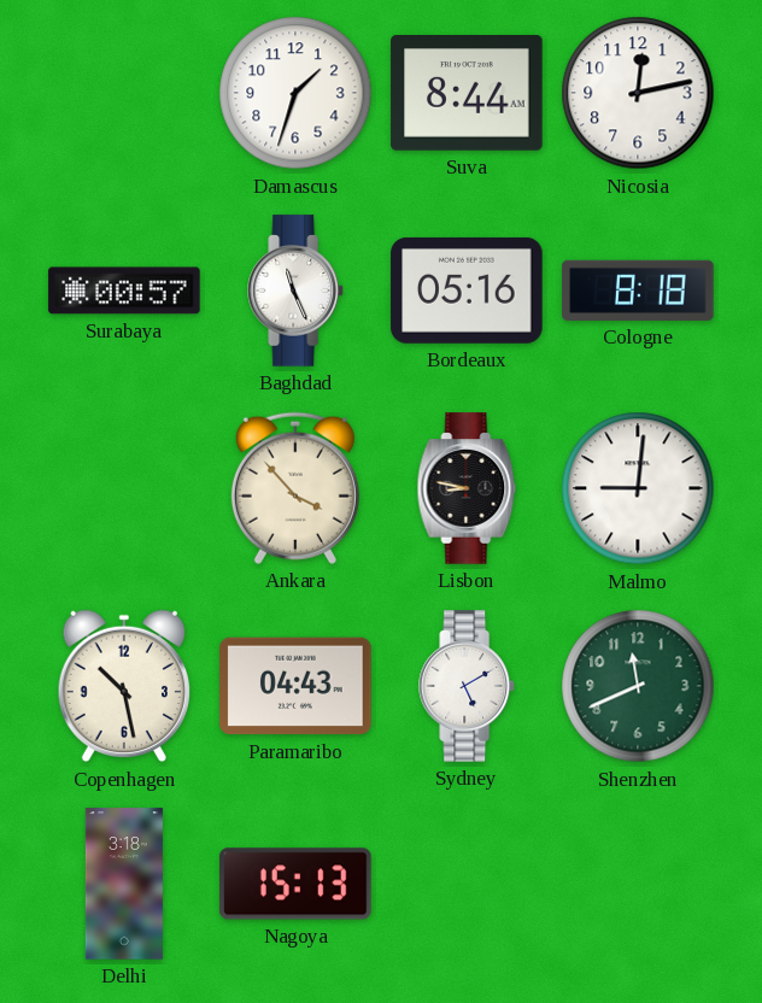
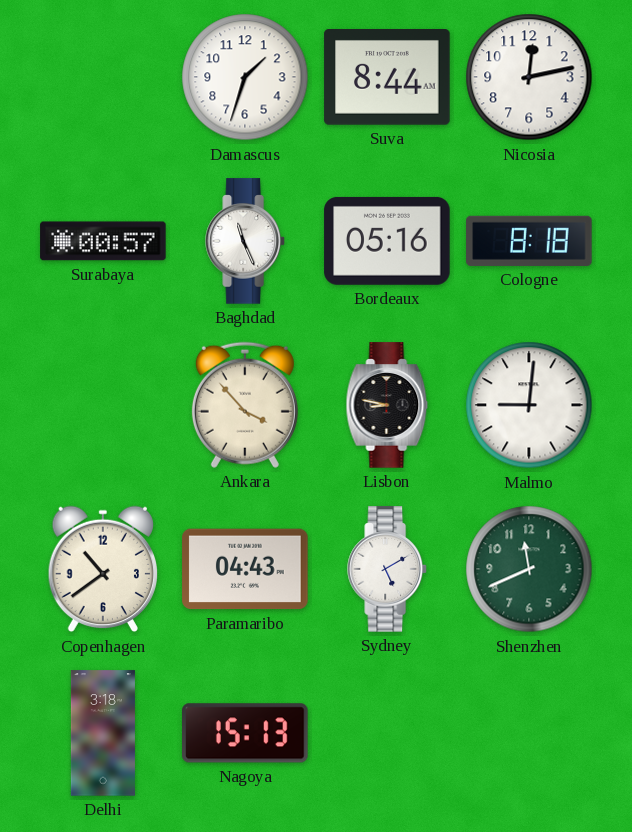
Copenhagen: 10:28 -> 10:39 (102, 569)
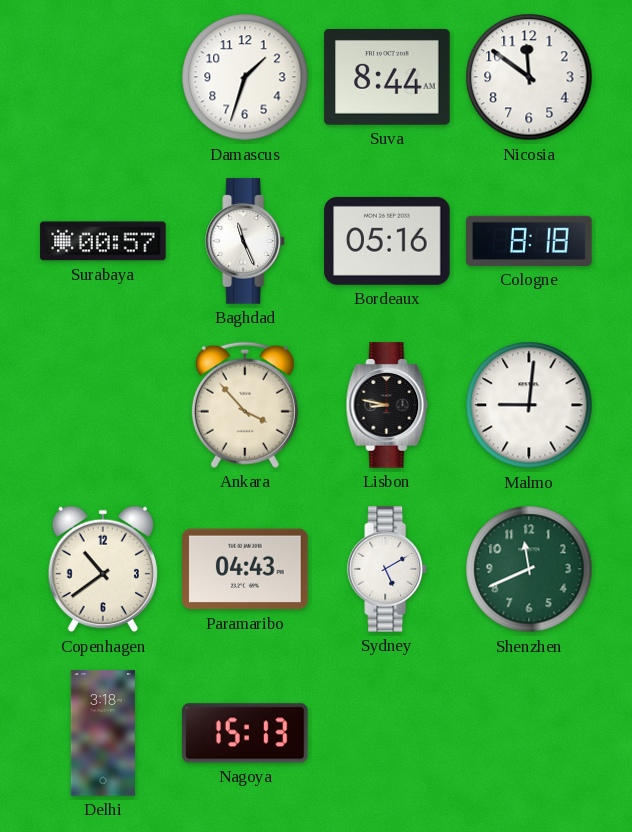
Nicosia: 12:13 -> 11:51 (529, 77)
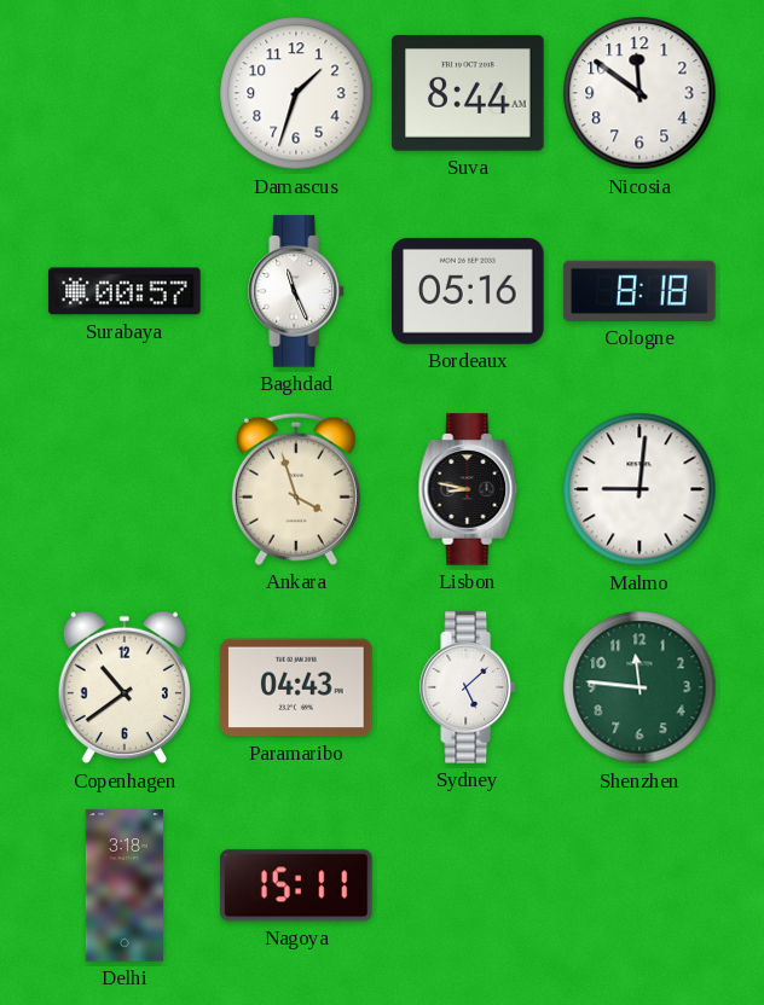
Ankara: 3:53 -> 3:57 (296, 489)
Sydney: 5:10 -> 5:08 (469, 687)
Shenzhen: 11:41 -> 11:46 (639, 687)
Nagoya: 15:13 -> 15:11 (296, 885)
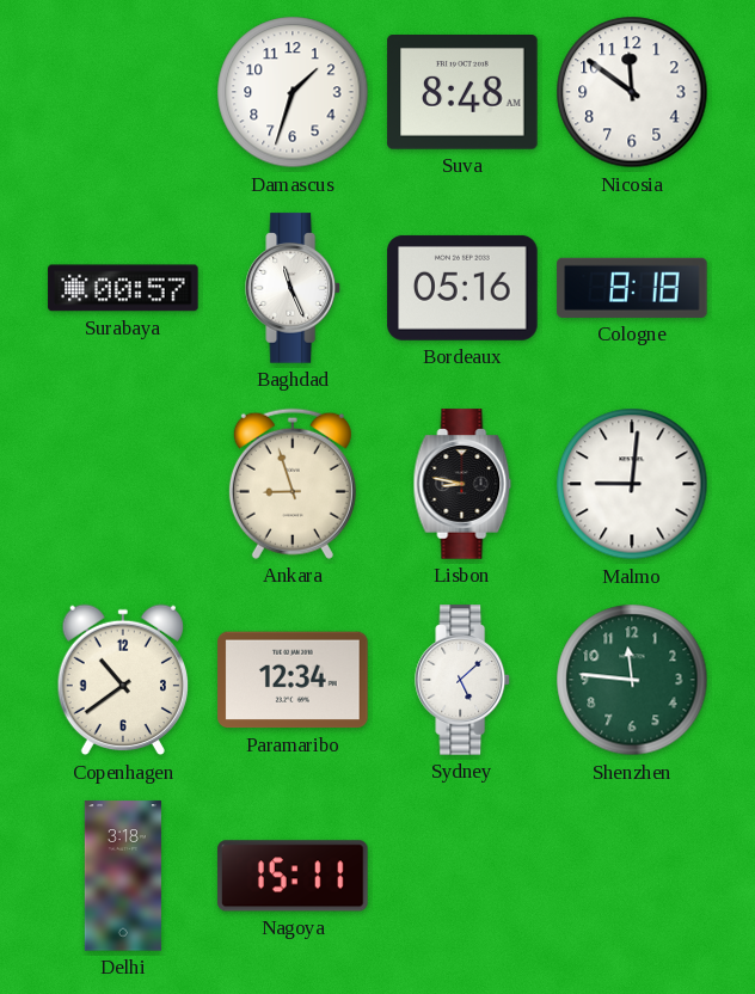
Suva: 8:44 -> 8:48 (462, 93)
Ankara: 3:57 -> 8:57 (293, 484)
Paramaribo: 04:43 -> 12:34 (293, 680)
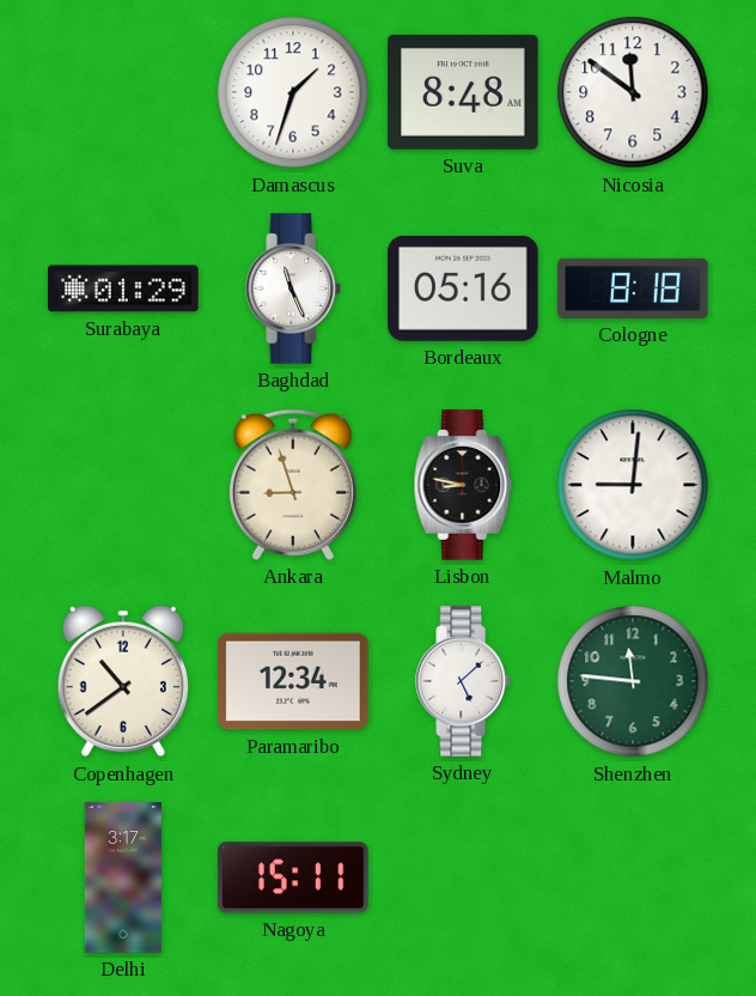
Surabaya: 00:57 -> 01:29 (123, 289)
Delhi: 3:18 -> 3:17 (123, 877)
